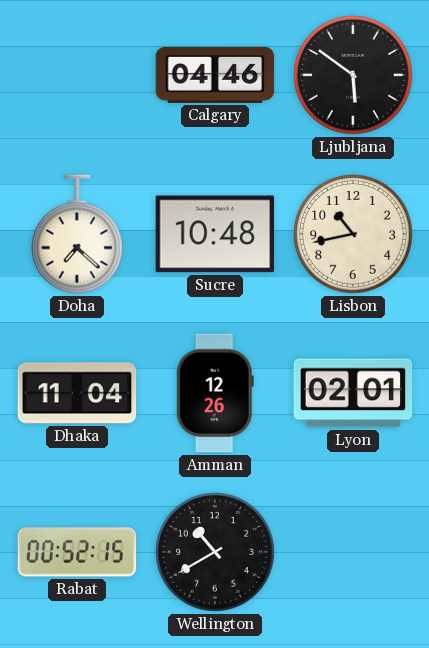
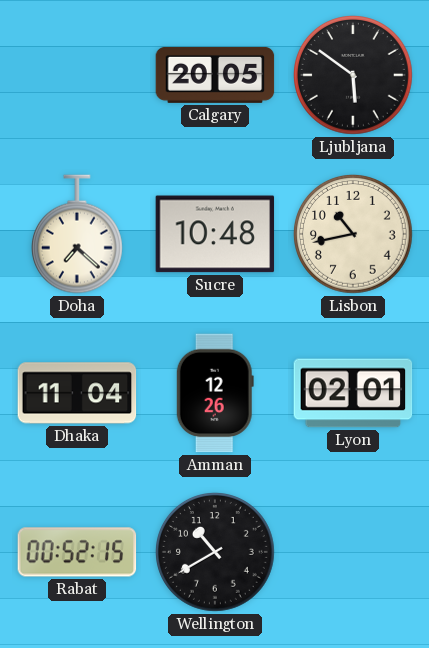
Calgary: 04:46 -> 20:05 (215, 75)
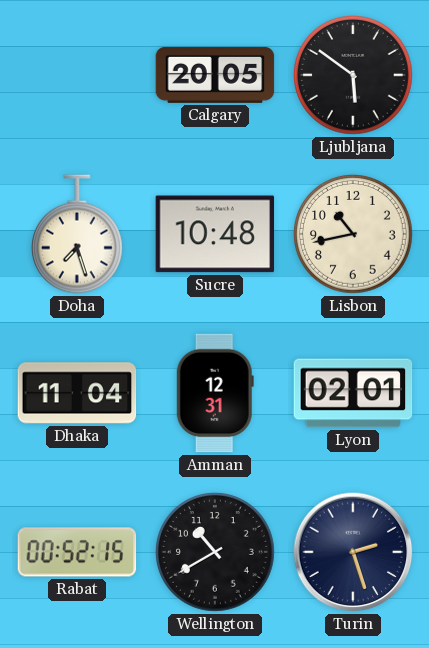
Doha: 7:22 -> 7:27 (77, 234)
Amman: 12:26 -> 12:31 (215, 393)
Turin: none -> 2:27 (353, 552)
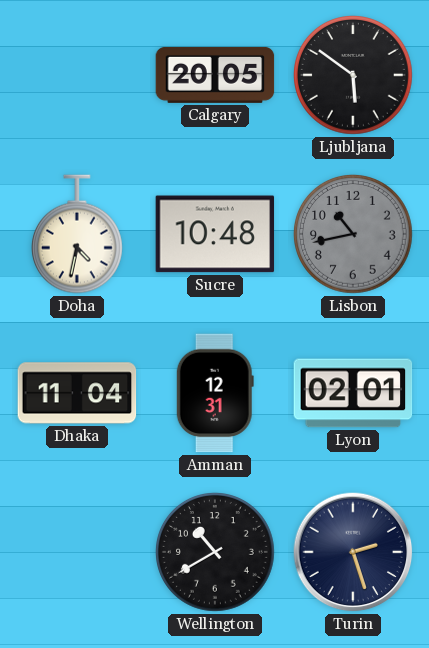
Doha: 7:27 -> 4:32 (77, 234)
Lisbon dial: cream -> grey (354, 235)
Rabat: 00:52 -> none (77, 552)
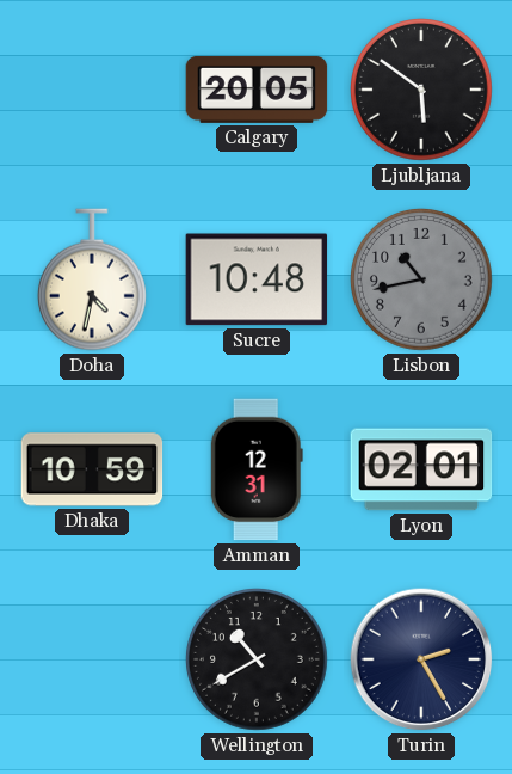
Dhaka: 11:04 -> 10:59 (92, 469)
Turin: 2:27 -> 2:25 (421, 659)
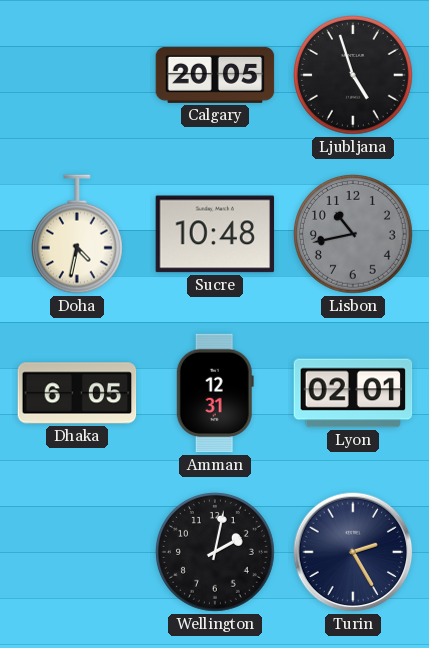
Ljubljana: 5:51 -> 4:57 (354, 76)
Dhaka: 10:59 -> 6:05 (77, 393)
Wellington: 10:40 -> 2:02 (216, 553)
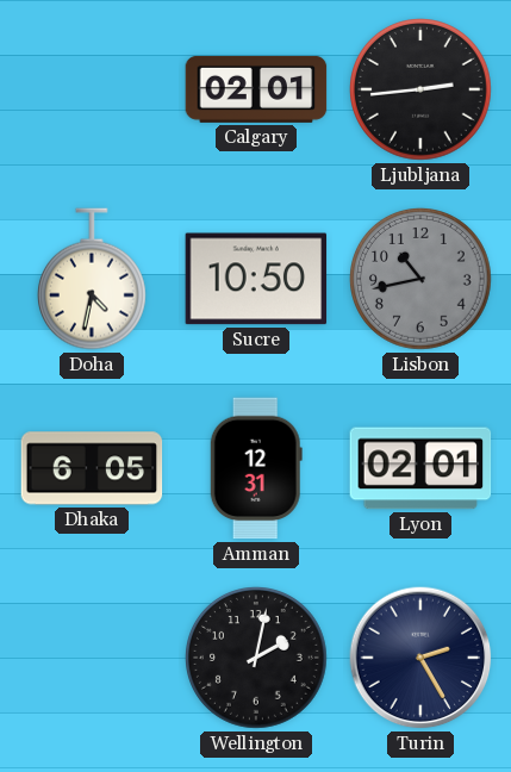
Calgary: 20:05 -> 02:01 (256, 89)
Ljubljana: 4:57 -> 2:44 (422, 91)
Sucre: 10:48 -> 10:50 (256, 279)
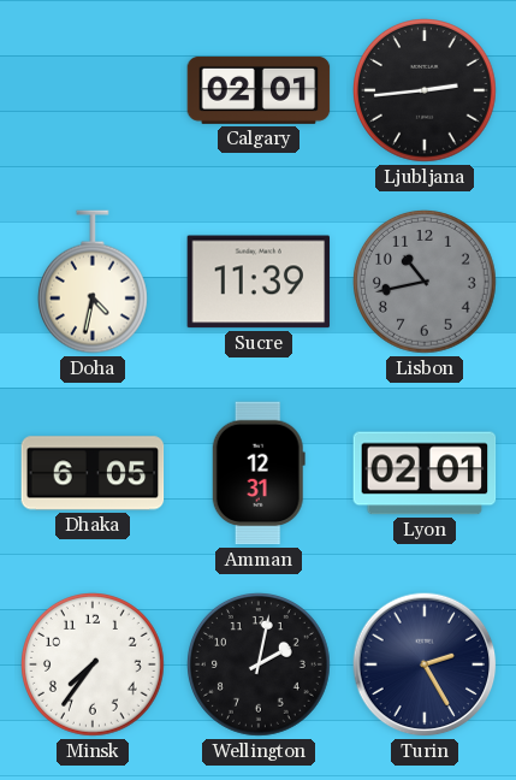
Sucre: 10:50 -> 11:39 (259, 282)
Minsk: none -> 7:36 (94, 666)
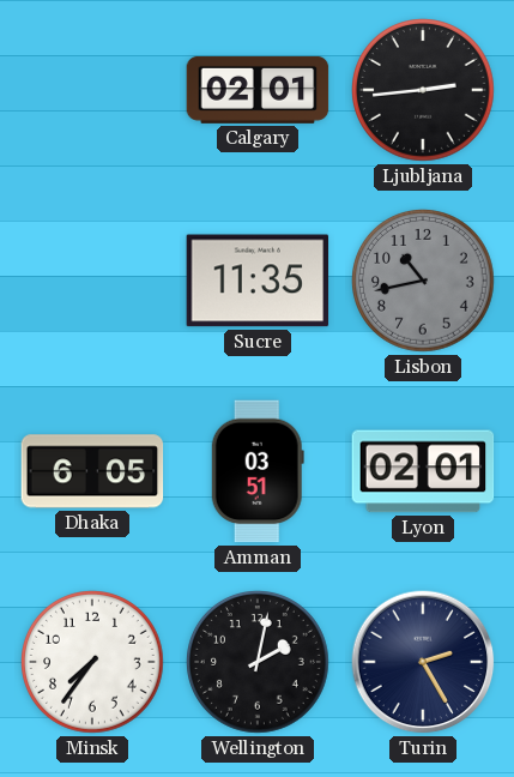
Doha: 4:32 -> none (93, 282)
Sucre: 11:39 -> 11:35 (258, 281)
Amman: 12:31 -> 03:51 (258, 471)
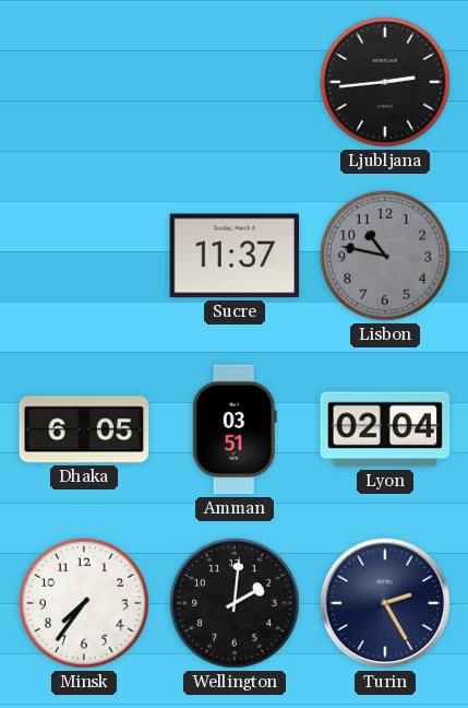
Calgary: 02:01 -> none (258, 90)
Sucre: 11:35 -> 11:37 (235, 256)
Lisbon: 10:43 -> 10:47 (386, 257)
Lyon: 02:01 -> 02:04 (385, 429)
Wellington: 2:02 -> 2:01 (236, 604)
